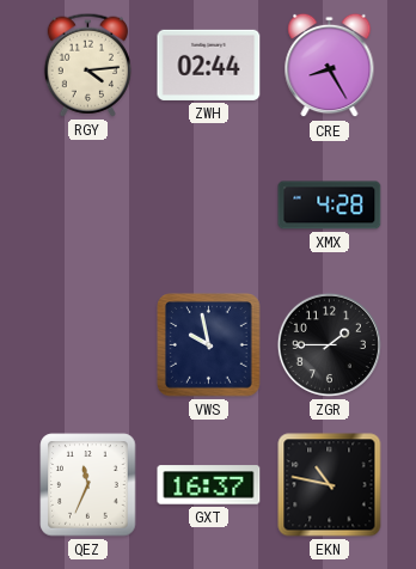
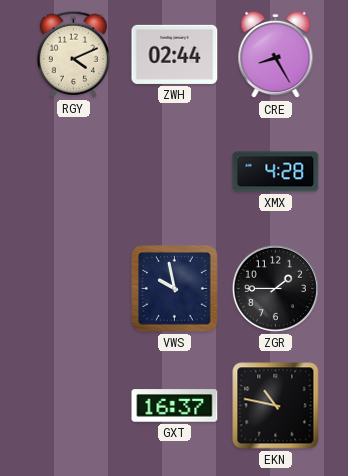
RGY: 4:14 -> 4:11 (73, 54)
QEZ: 11:34 -> none (88, 485)
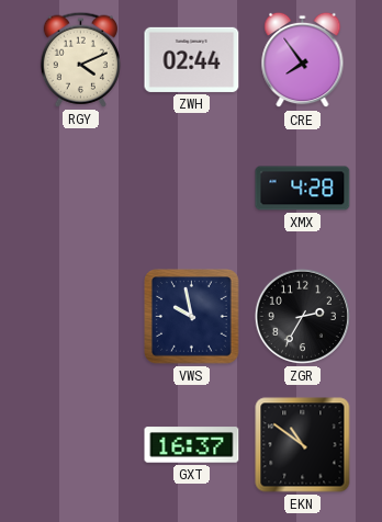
CRE: 8:25 -> 7:54 (303, 60)
ZGR: 1:45 -> 2:35 (302, 316)
EKN: 10:47 -> 10:51 (303, 445)
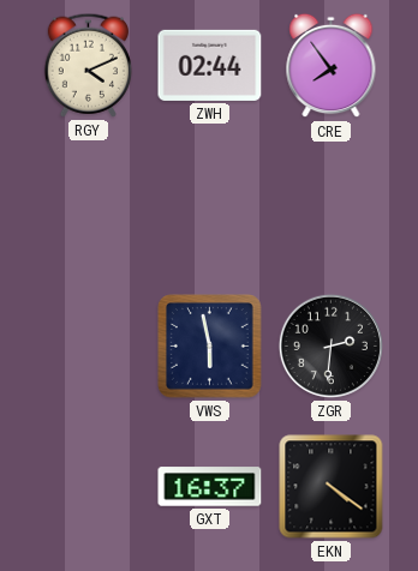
XMX: 4:28 -> none (303, 189)
VWS: 9:58 -> 5:58 (210, 347)
ZGR: 2:35 -> 2:31 (330, 345)
EKN: 10:51 -> 4:21 (332, 487)
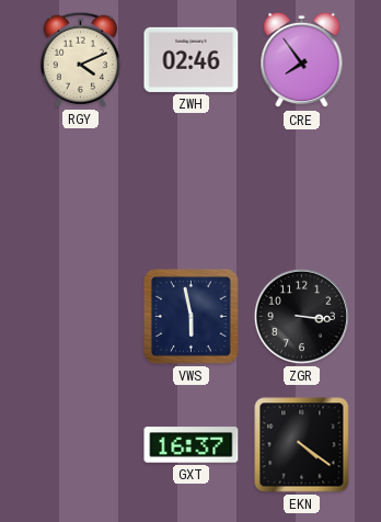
ZWH: 02:44 -> 02:46 (192, 59)
ZGR: 2:31 -> 3:16 (301, 316)
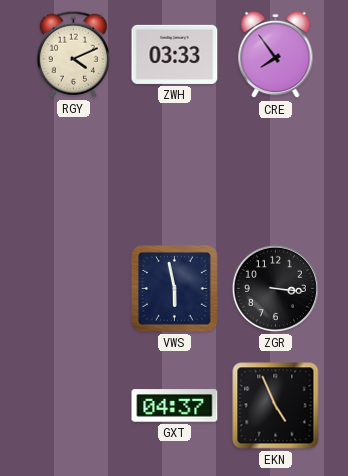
ZWH: 02:46 -> 03:33 (175, 54)
GXT: 16:37 -> 04:37 (175, 406)
EKN: 4:21 -> 4:56 (276, 406)
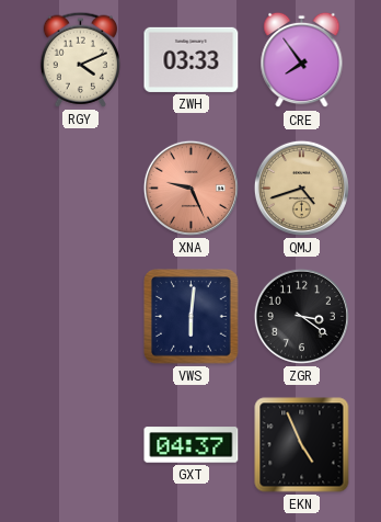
XNA: none -> 9:26 (190, 188)
QMJ: none -> 4:42 (301, 188)
VWS: 5:58 -> 6:01 (192, 317)
ZGR: 3:16 -> 3:21 (301, 316)
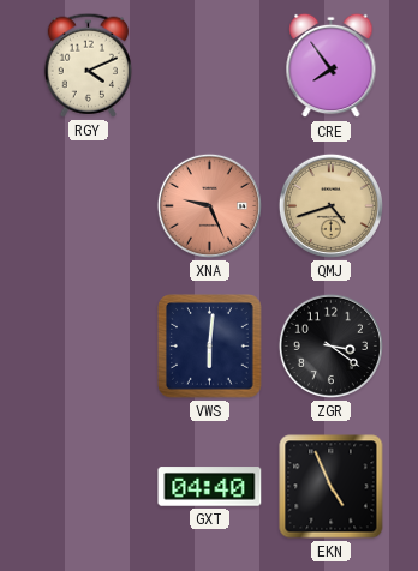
ZWH: 03:33 -> none (192, 59)
GXT: 04:37 -> 04:40 (210, 487)
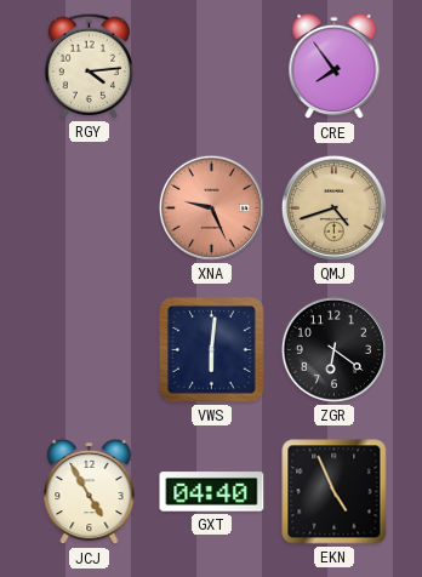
RGY: 4:11 -> 4:14 (89, 65)
ZGR: 3:21 -> 6:21 (333, 349)
JCJ: none -> 4:55 (90, 492)
